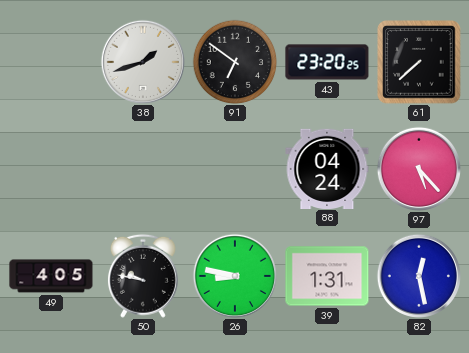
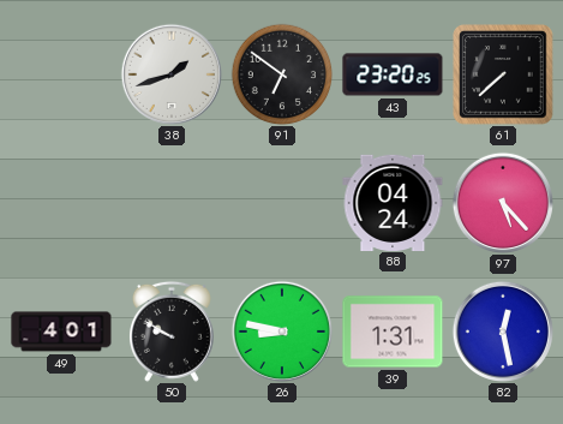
49: 4:05 -> 4:01 (61, 332)
50: 9:47 -> 9:50 (172, 332)
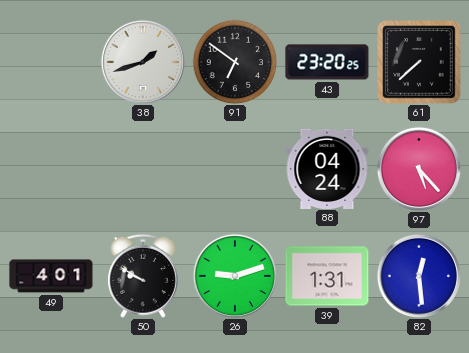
26: 8:47 -> 9:12 (235, 276)
82: 12:28 -> 12:29 (419, 276)
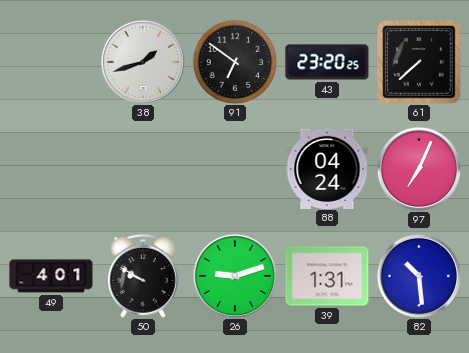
97: 5:23 -> 7:04 (419, 169)
82: 12:29 -> 10:29 (419, 276)
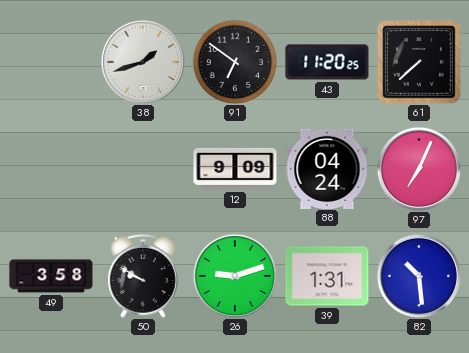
43: 23:20 -> 11:20 (327, 62)
12: none -> 9:09 (235, 169)
49: 4:01 -> 3:58 (51, 276)
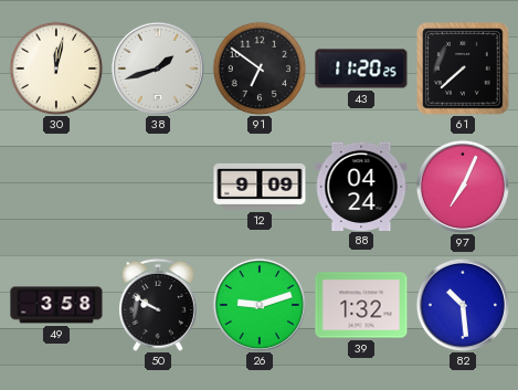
30: none -> 12:02 (56, 68)
39: 1:31 -> 1:32 (361, 305)
